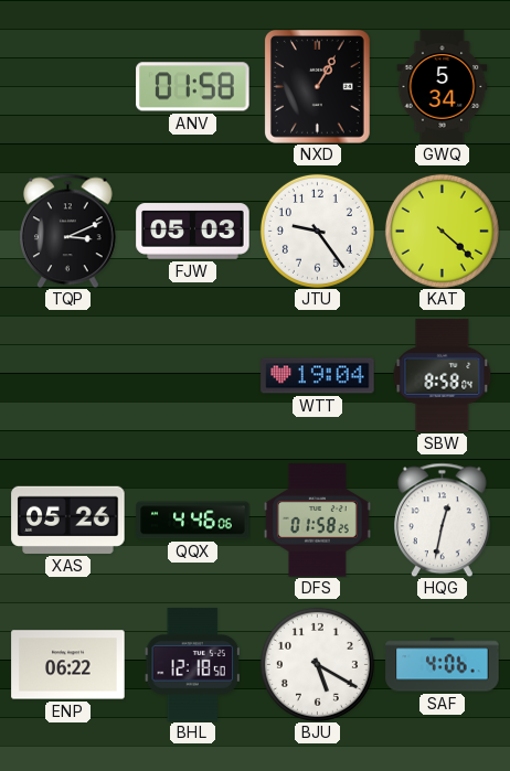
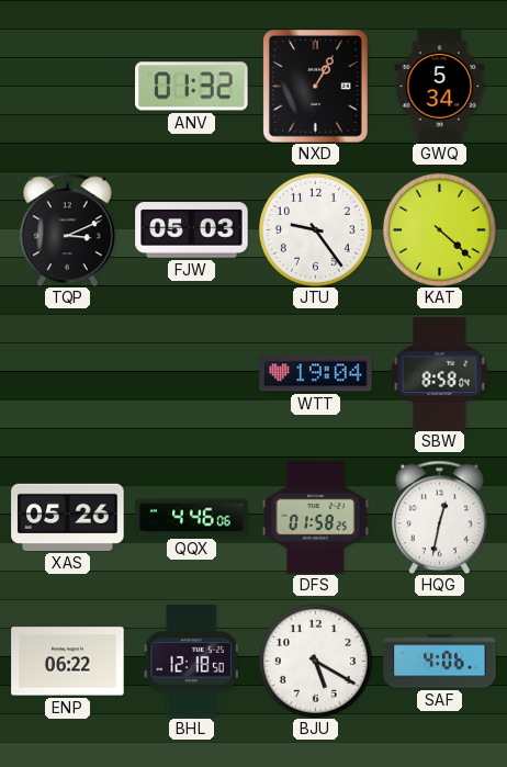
ANV: 01:58 -> 01:32 (192, 87)
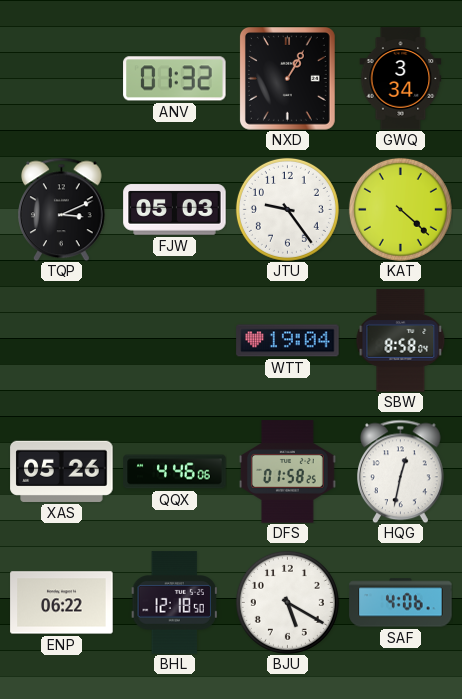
GWQ: 5:34 -> 3:34 (401, 79)
